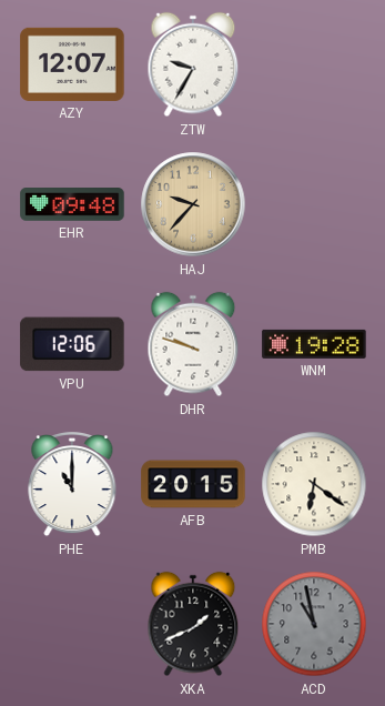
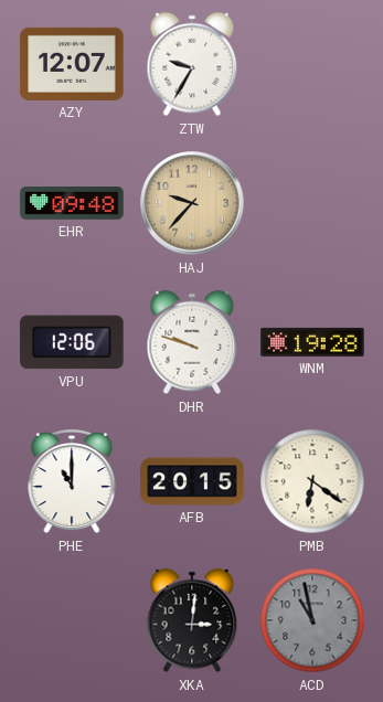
XKA: 1:41 -> 3:01 (192, 620)
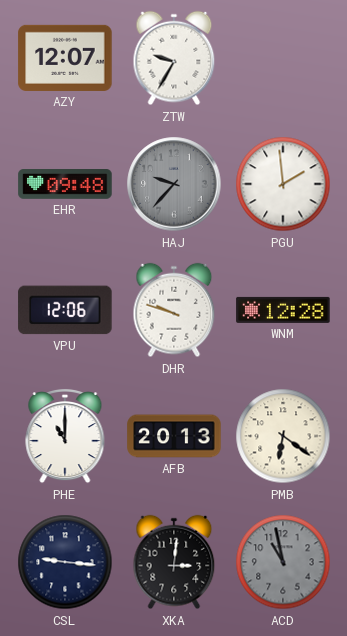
HAJ dial: champagne -> grey (174, 184)
PGU: none -> 1:59 (283, 184)
WNM: 19:28 -> 12:28 (283, 310)
AFB: 20:15 -> 20:13 (174, 436)
CSL: none -> 9:16 (65, 562)
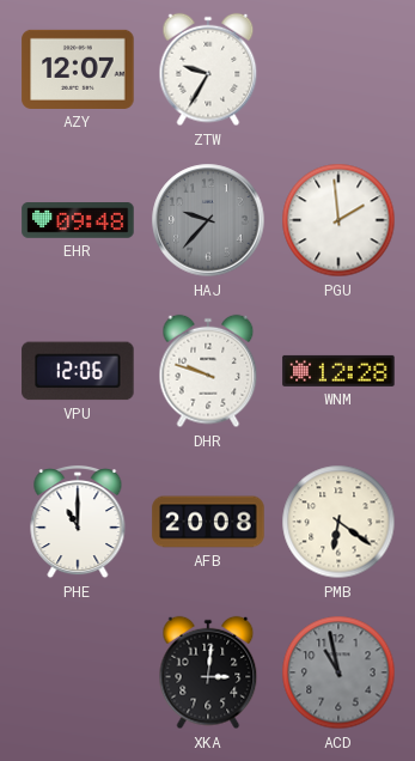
AFB: 20:13 -> 20:08 (208, 522)
CSL: 9:16 -> none (65, 562)
